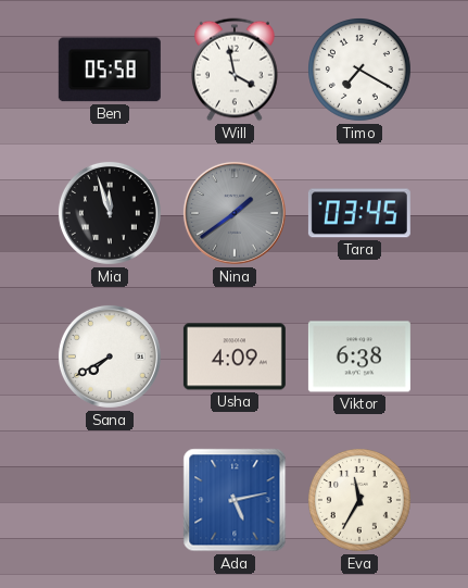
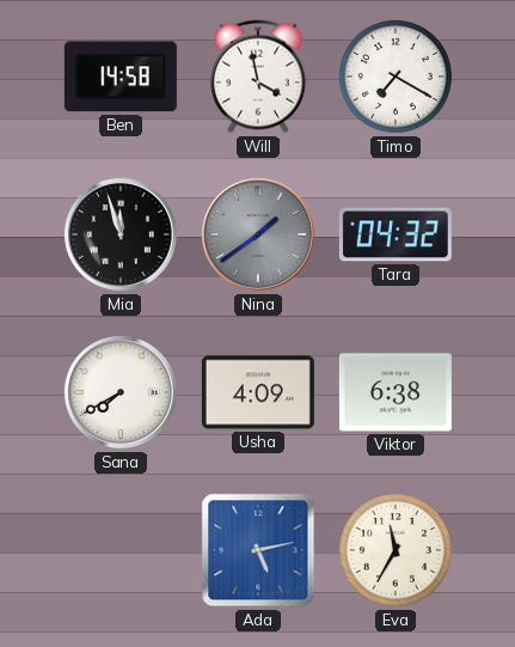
Ben: 05:58 -> 14:58 (121, 77)
Tara: 03:45 -> 04:32 (396, 234)
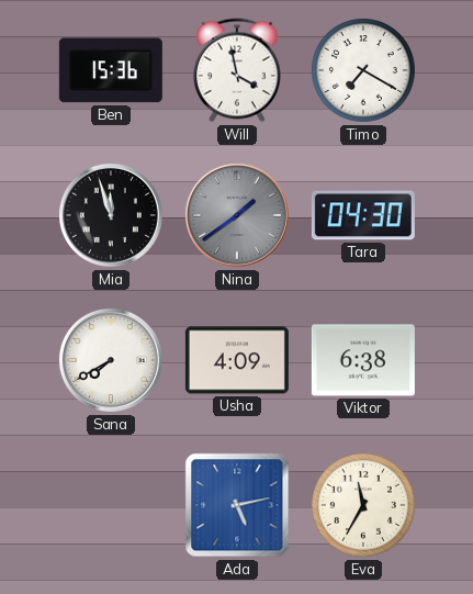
Ben: 14:58 -> 15:36 (111, 70)
Tara: 04:32 -> 04:30 (363, 215)
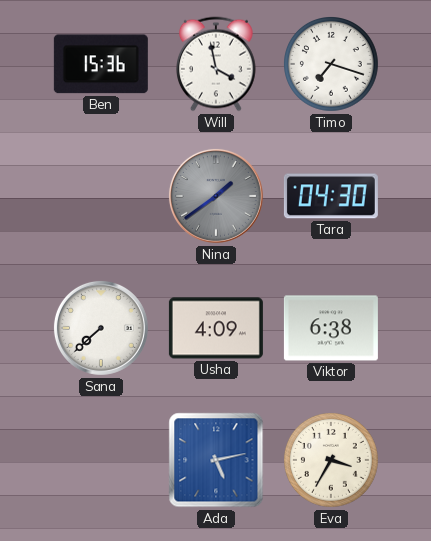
Timo: 7:20 -> 7:18 (332, 65)
Mia: 11:57 -> none (111, 215)
Sana: 7:40 -> 7:38 (101, 328)
Eva: 11:35 -> 3:35 (332, 461)
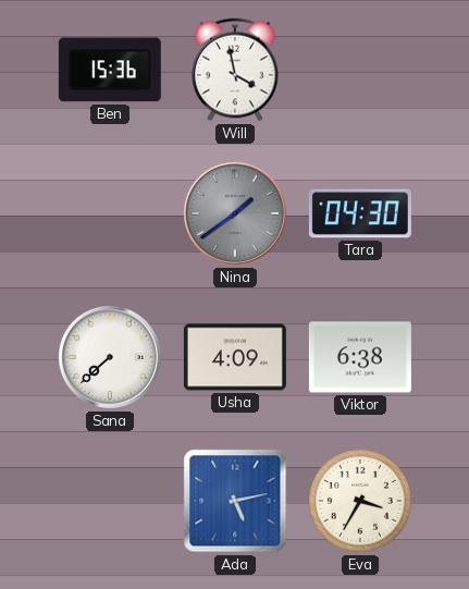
Timo: 7:18 -> none (332, 65)
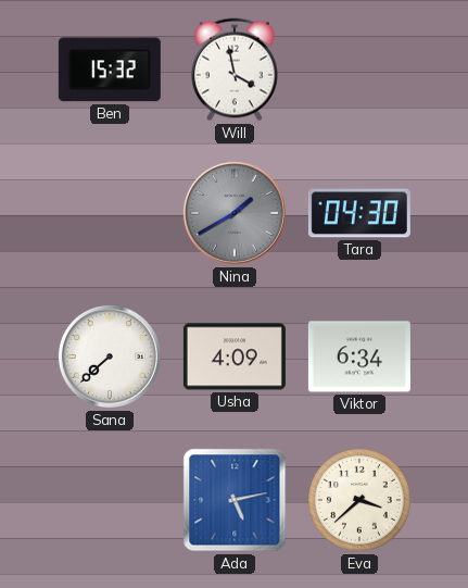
Ben: 15:36 -> 15:32 (110, 70)
Nina: 1:39 -> 1:40 (235, 213)
Viktor: 6:38 -> 6:34 (359, 356)
Eva: 3:35 -> 3:38 (361, 501)
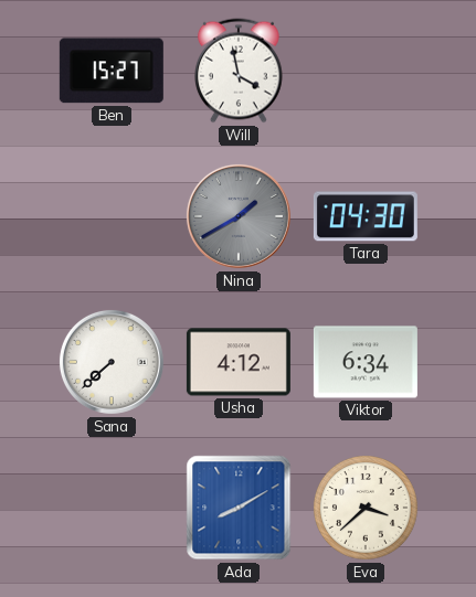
Ben: 15:32 -> 15:27 (112, 71)
Usha: 4:09 -> 4:12 (239, 362)
Ada: 5:13 -> 8:10 (239, 508)
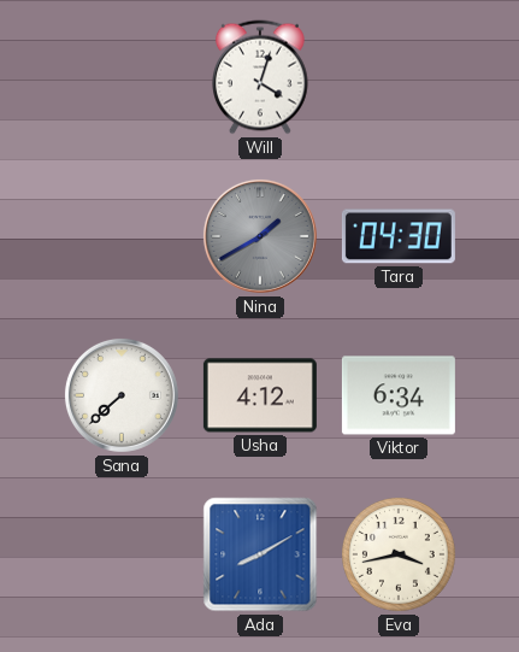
Ben: 15:27 -> none (112, 71)
Will: 3:58 -> 4:03 (261, 77)
Eva: 3:38 -> 3:43 (400, 556)
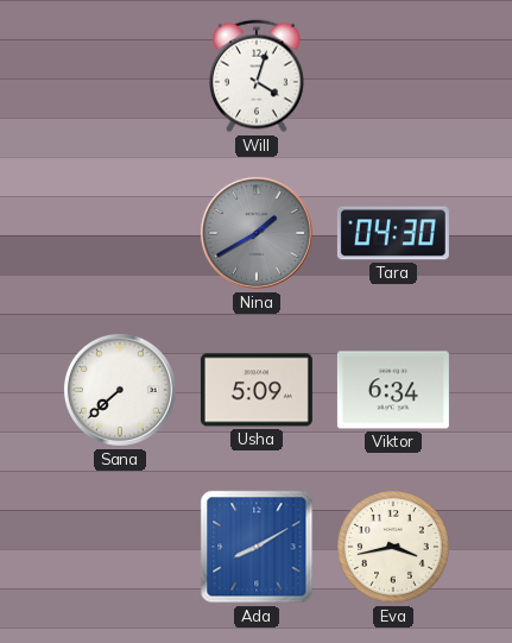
Usha: 4:12 -> 5:09 (257, 390)
